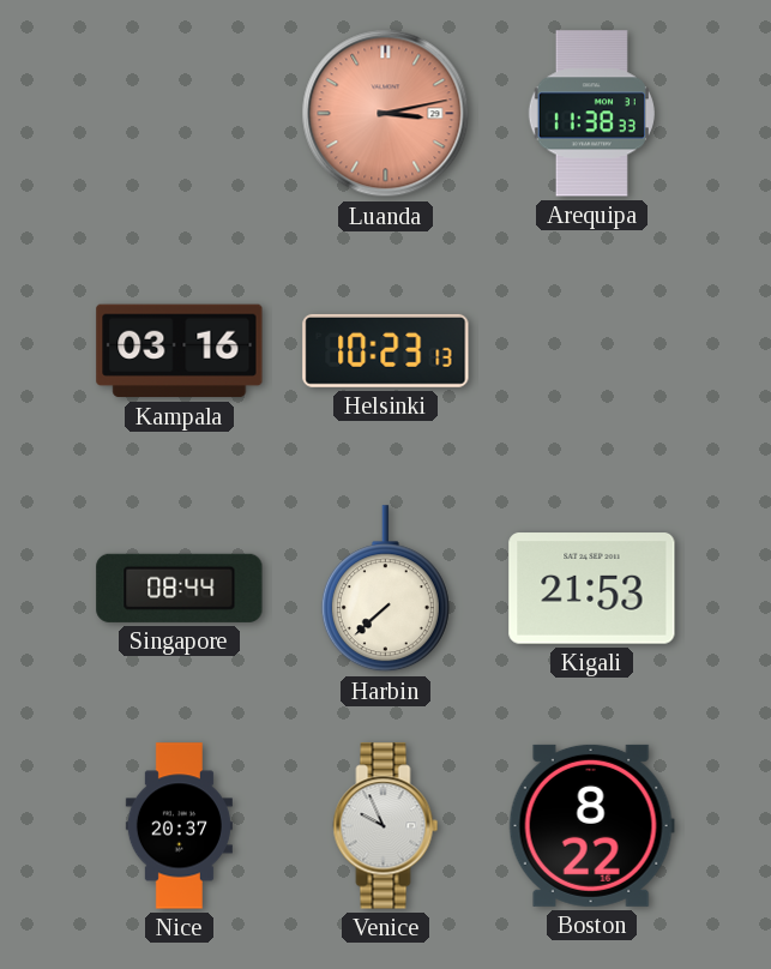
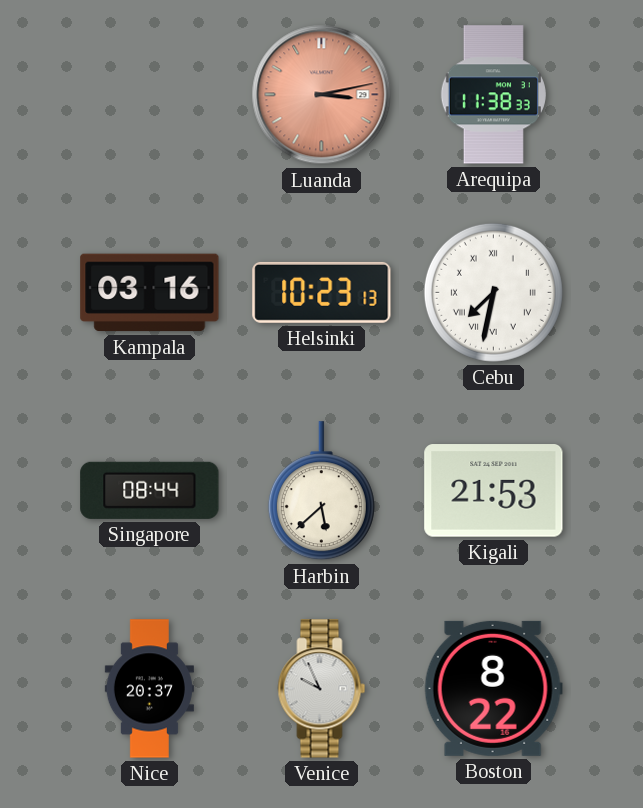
Cebu: none -> 7:32 (493, 292)
Harbin: 7:38 -> 5:38 (321, 491)
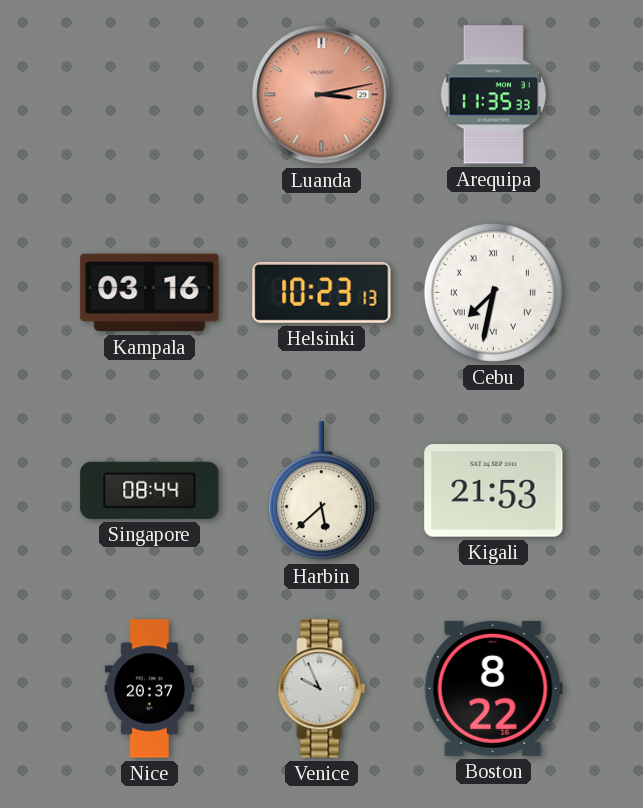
Arequipa: 11:38 -> 11:35 (493, 95)
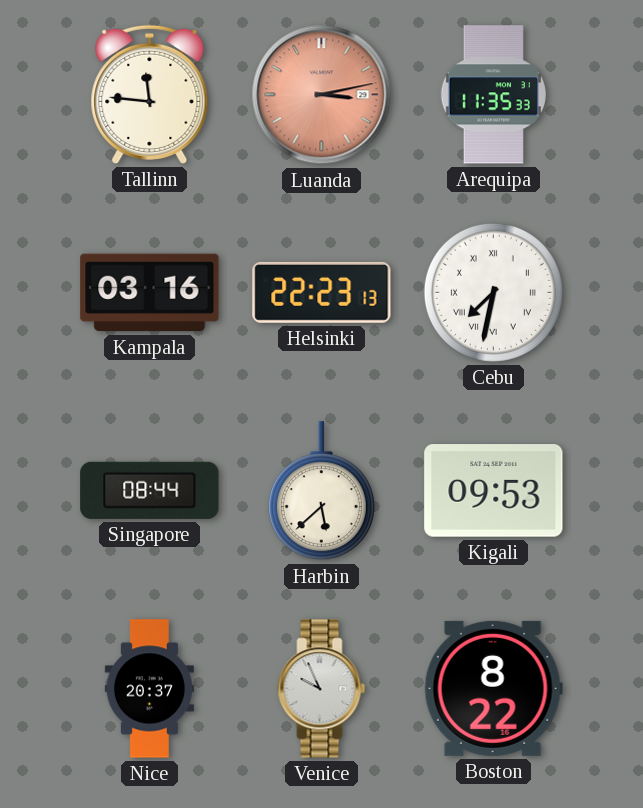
Tallinn: none -> 11:46 (150, 94)
Helsinki: 10:23 -> 22:23 (322, 292)
Kigali: 21:53 -> 09:53 (494, 491)
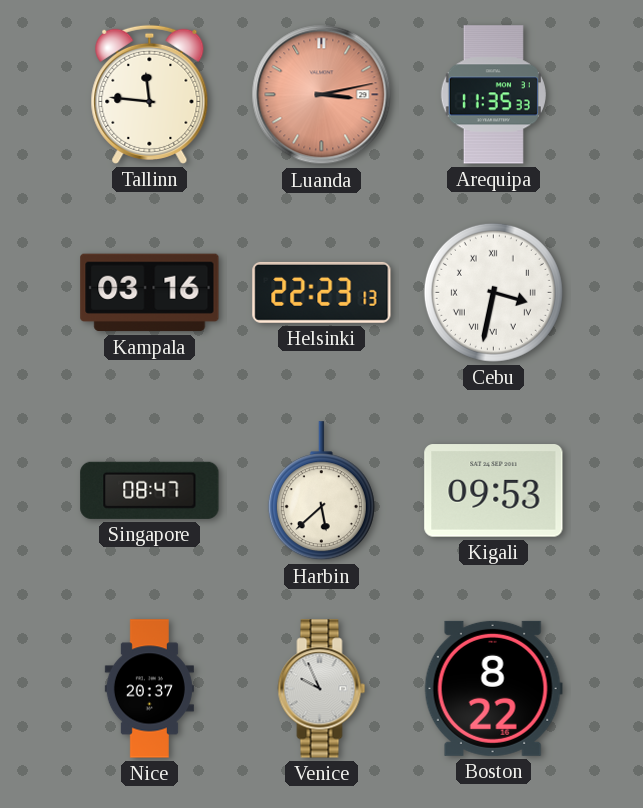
Cebu: 7:32 -> 3:32 (493, 292)
Singapore: 08:44 -> 08:47 (150, 490)
